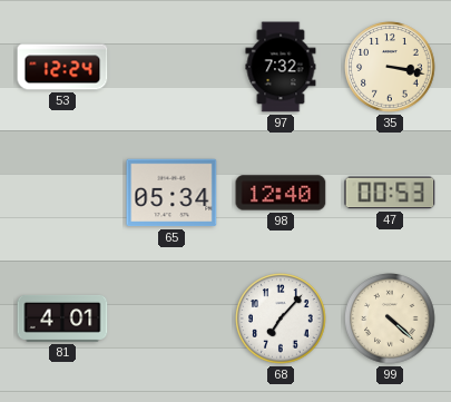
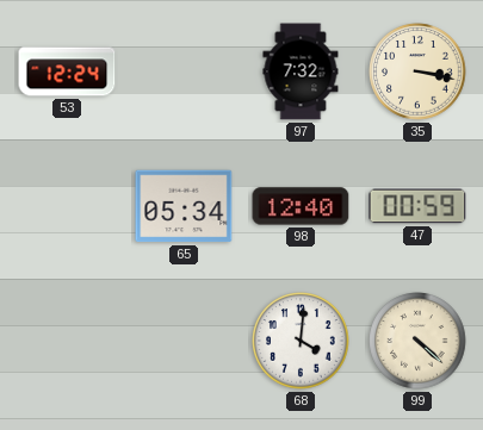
47: 00:53 -> 00:59 (417, 206)
81: 4:01 -> none (62, 318)
68: 7:07 -> 4:01 (301, 341)
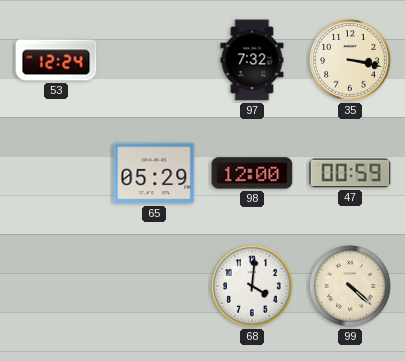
65: 05:34 -> 05:29 (154, 173)
98: 12:40 -> 12:00 (252, 173)
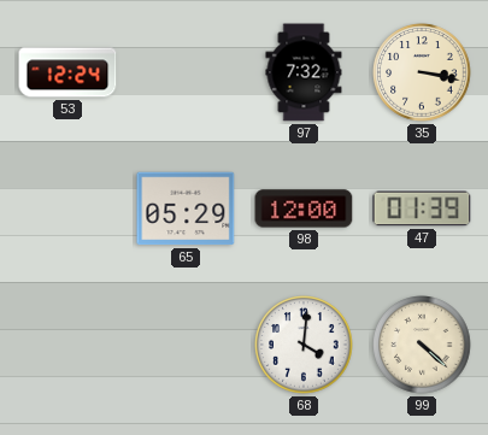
47: 00:59 -> 01:39 (422, 208)
